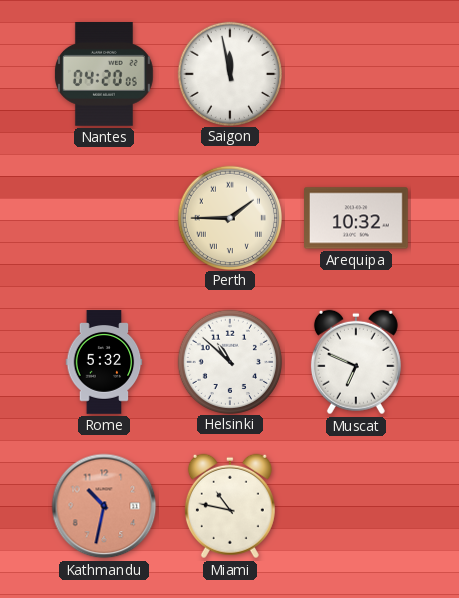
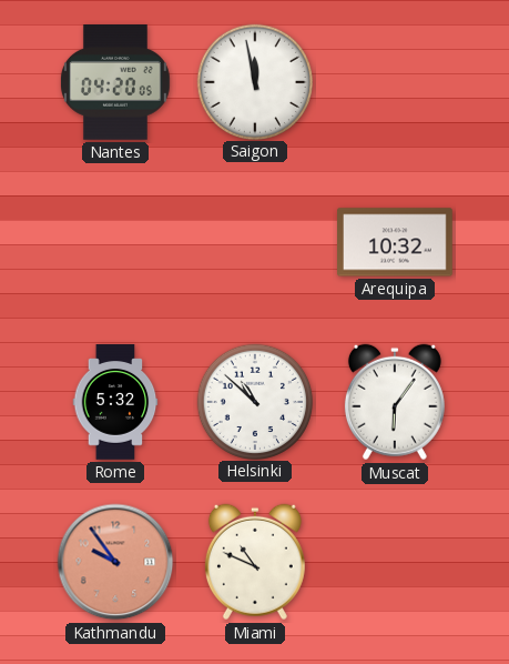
Perth: 1:45 -> none (229, 217)
Muscat: 6:49 -> 6:06 (395, 402)
Kathmandu: 10:32 -> 9:54 (115, 562)
Miami: 10:47 -> 10:49 (255, 562)
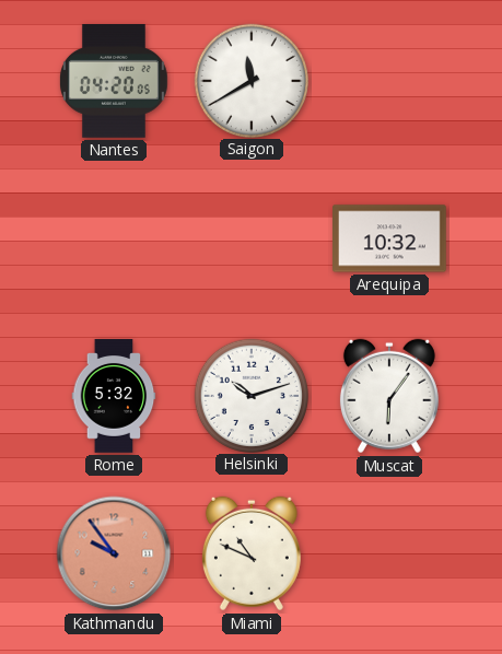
Saigon: 11:58 -> 11:40 (250, 80)
Helsinki: 10:52 -> 10:12 (250, 395)
